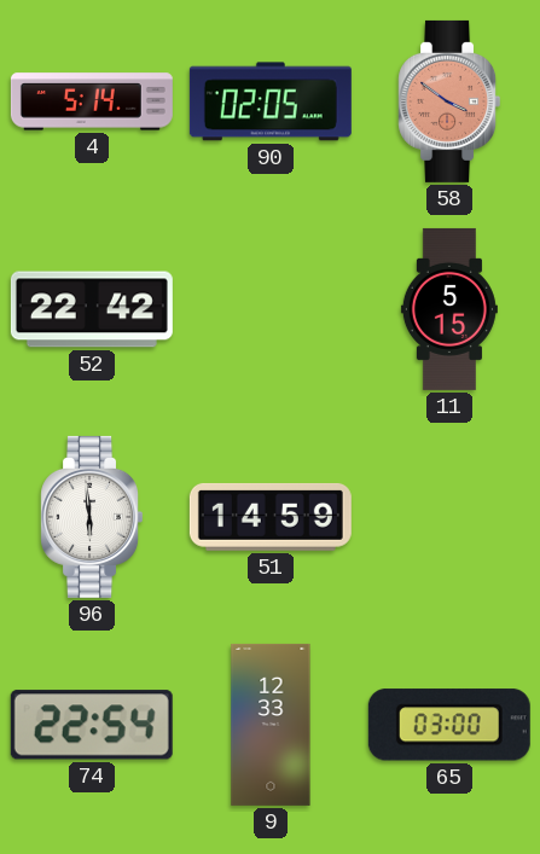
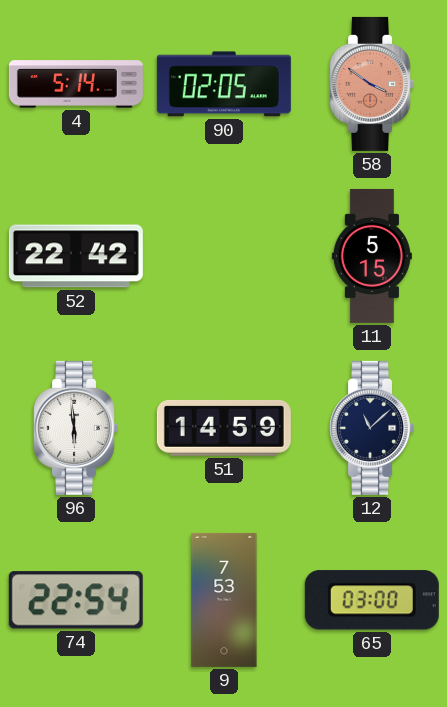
12: none -> 11:08 (371, 428)
9: 12:33 -> 7:53 (224, 600)
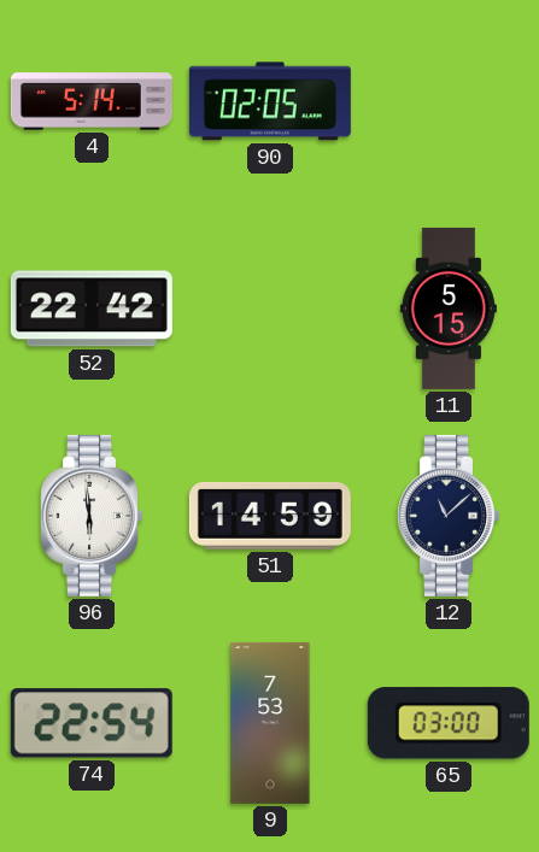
58: 3:51 -> none (371, 84)
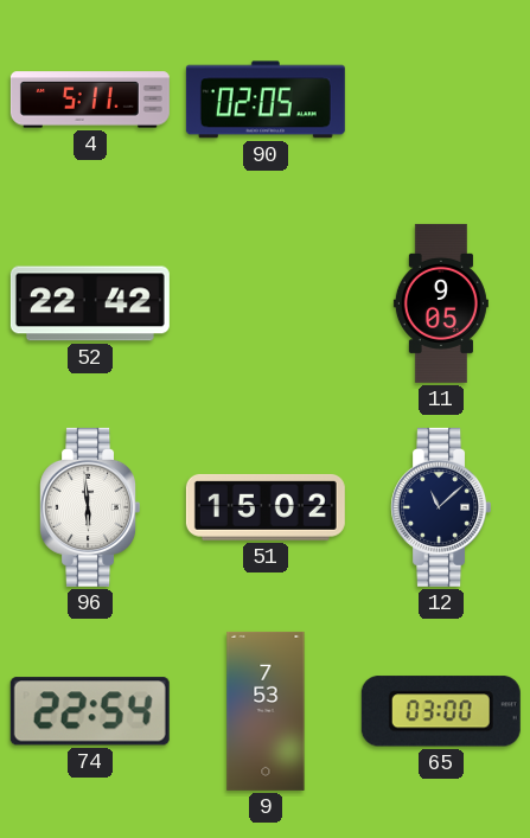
4: 5:14 -> 5:11 (90, 100)
11: 5:15 -> 9:05 (441, 303)
51: 14:59 -> 15:02 (266, 507)
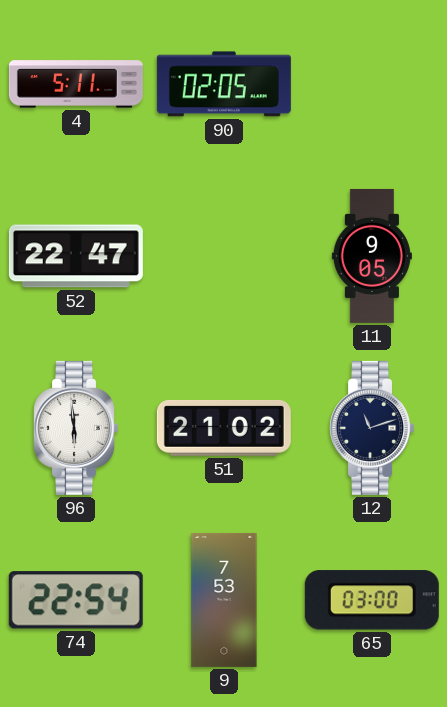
52: 22:42 -> 22:47 (76, 256)
51: 15:02 -> 21:02 (224, 428)
12: 11:08 -> 11:12 (371, 428)
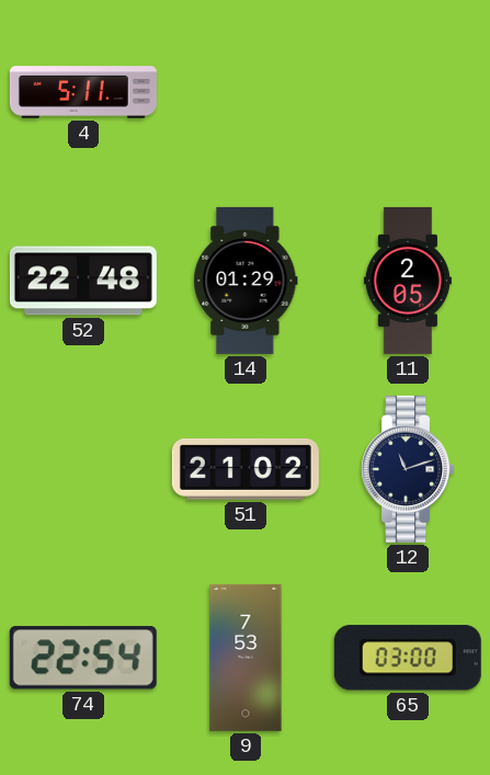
90: 02:05 -> none (224, 84)
52: 22:47 -> 22:48 (83, 281)
14: none -> 01:29 (246, 281)
11: 9:05 -> 2:05 (408, 281)
96: 5:59 -> none (75, 428)
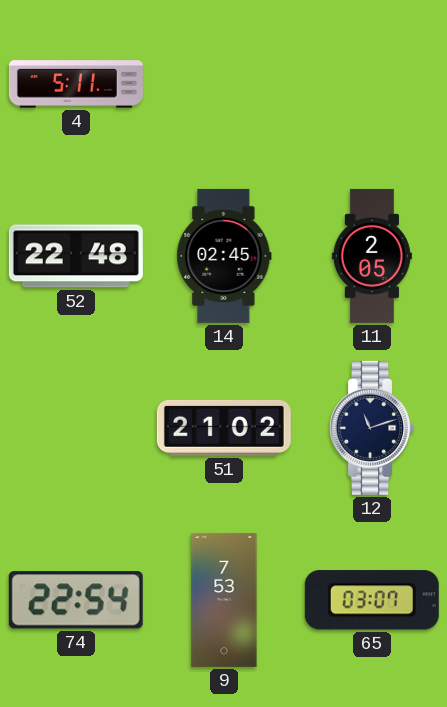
14: 01:29 -> 02:45 (224, 256)
65: 03:00 -> 03:07 (372, 600)
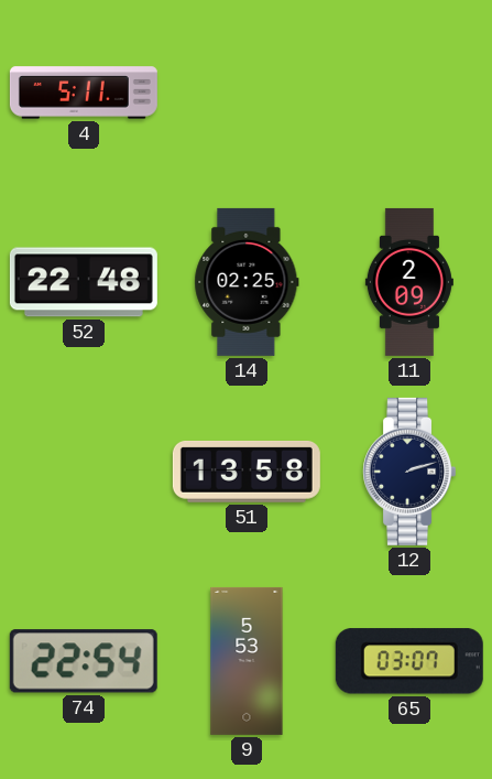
14: 02:45 -> 02:25 (247, 282)
11: 2:05 -> 2:09 (409, 282)
51: 21:02 -> 13:58 (247, 472)
12: 11:12 -> 2:12 (408, 472)
9: 7:53 -> 5:53 (247, 661)
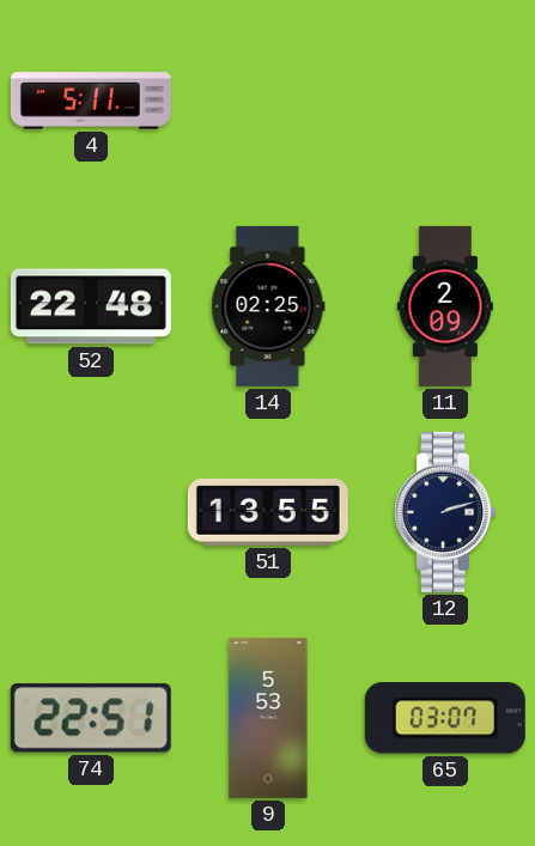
51: 13:58 -> 13:55 (268, 512)
74: 22:54 -> 22:51 (91, 718)
